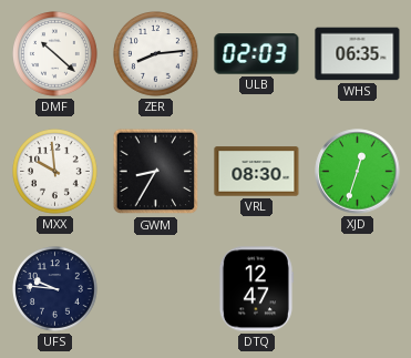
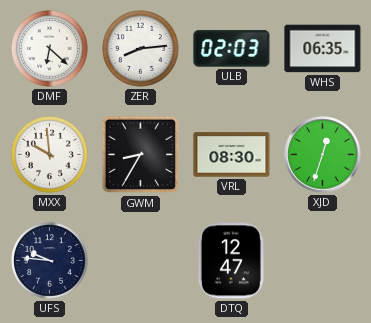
DMF: 10:22 -> 6:22 (50, 49)
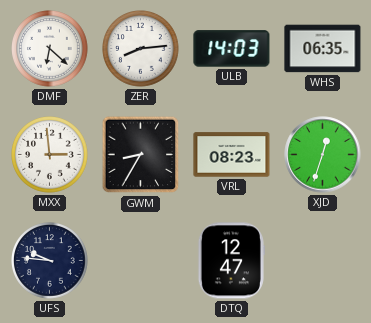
ULB: 02:03 -> 14:03 (232, 49)
MXX: 9:59 -> 2:59 (50, 155)
VRL: 08:30 -> 08:23 (232, 155)
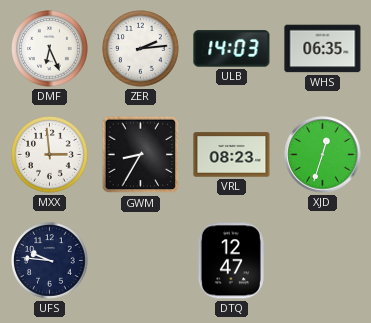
DMF: 6:22 -> 6:26 (50, 49)
ZER: 8:14 -> 2:14 (141, 49)
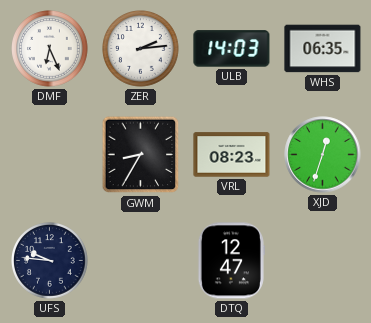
MXX: 2:59 -> none (50, 155)
